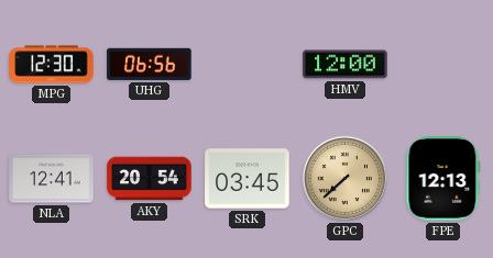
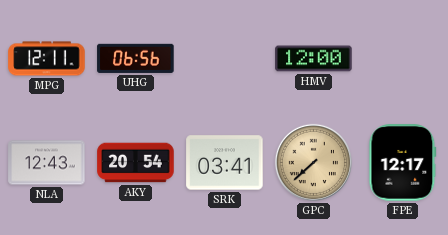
MPG: 12:30 -> 12:11 (47, 59)
NLA: 12:41 -> 12:43 (47, 163)
SRK: 03:45 -> 03:41 (225, 163)
FPE: 12:13 -> 12:17 (403, 163)
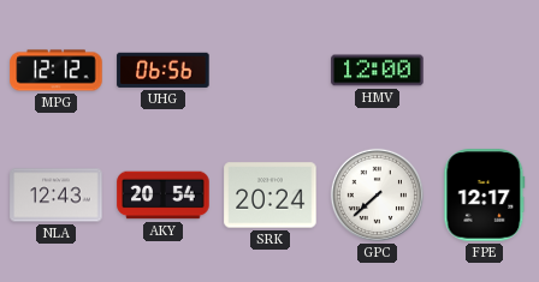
MPG: 12:11 -> 12:12 (57, 71)
SRK: 03:41 -> 20:24 (271, 196)
GPC dial: champagne -> white (377, 194)
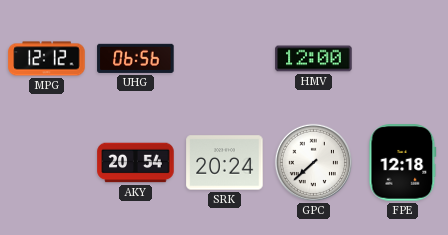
NLA: 12:43 -> none (57, 196)
FPE: 12:17 -> 12:18 (403, 163)
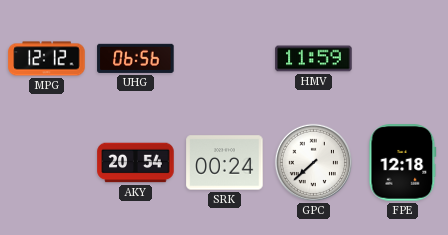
HMV: 12:00 -> 11:59 (314, 59)
SRK: 20:24 -> 00:24 (225, 163)
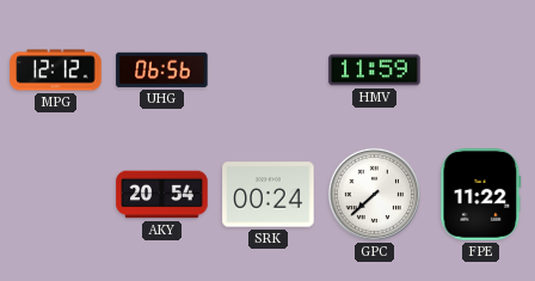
FPE: 12:18 -> 11:22 (481, 195)
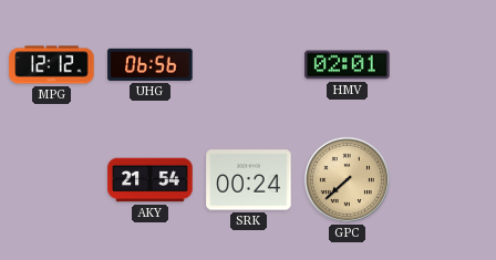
HMV: 11:59 -> 02:01 (348, 65)
AKY: 20:54 -> 21:54 (151, 180)
GPC dial: white -> champagne (347, 179)
FPE: 11:22 -> none (481, 195)
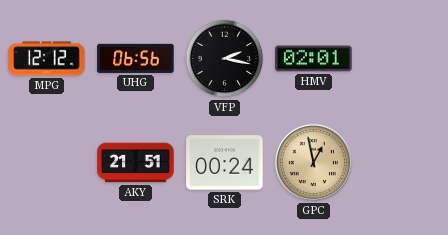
VFP: none -> 2:17 (225, 59)
AKY: 21:54 -> 21:51 (136, 163)
GPC: 7:38 -> 12:58 (313, 162)
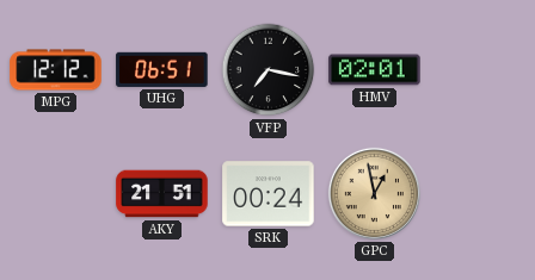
UHG: 06:56 -> 06:51 (162, 69)
VFP: 2:17 -> 7:17 (269, 70)
